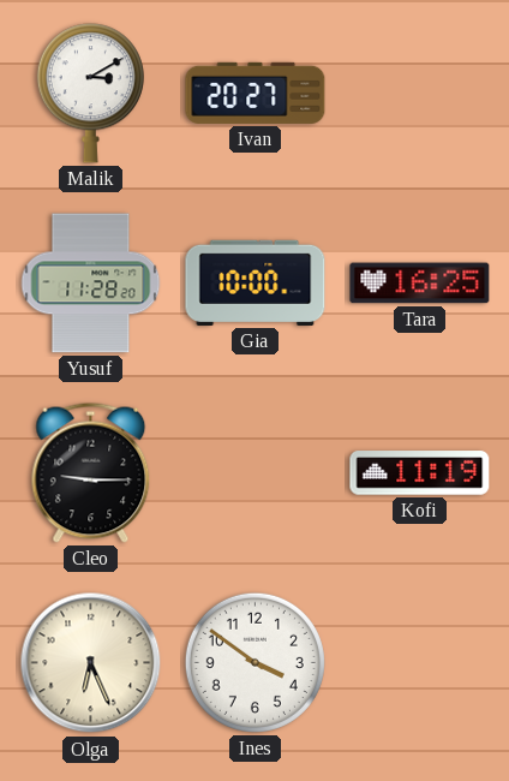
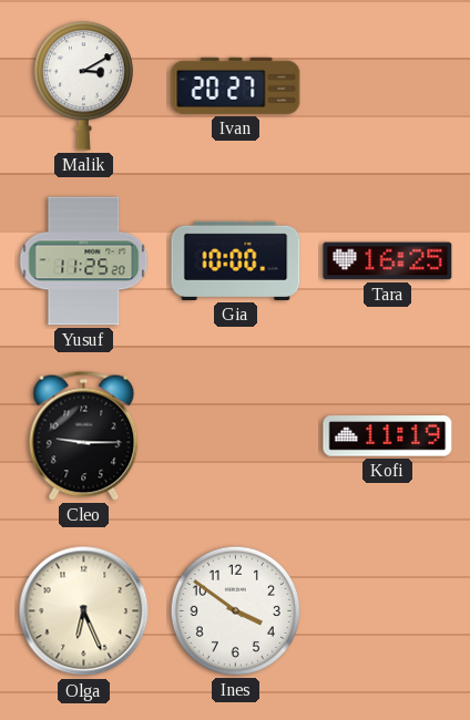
Yusuf: 11:28 -> 11:25 (84, 261)
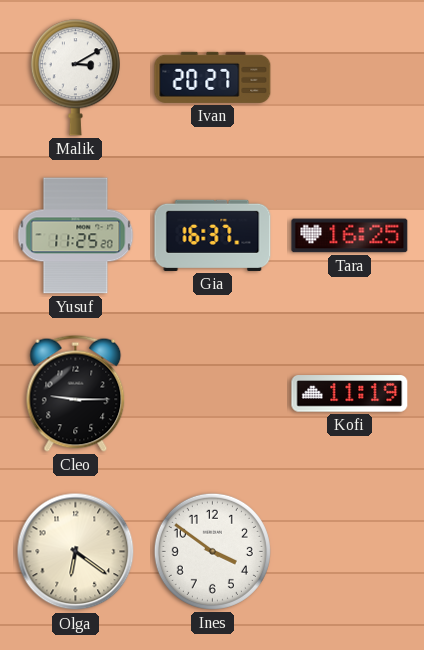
Gia: 10:00 -> 16:37 (213, 235)
Olga: 6:26 -> 6:21 (76, 552)
